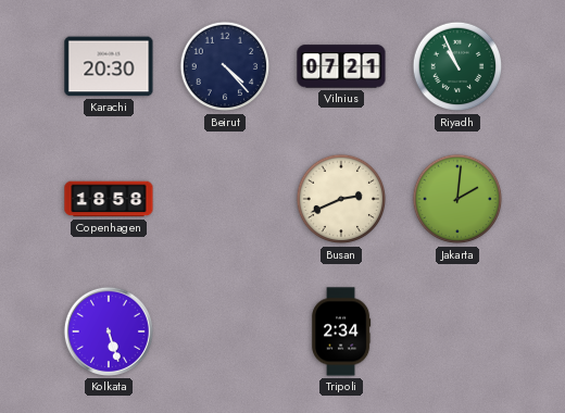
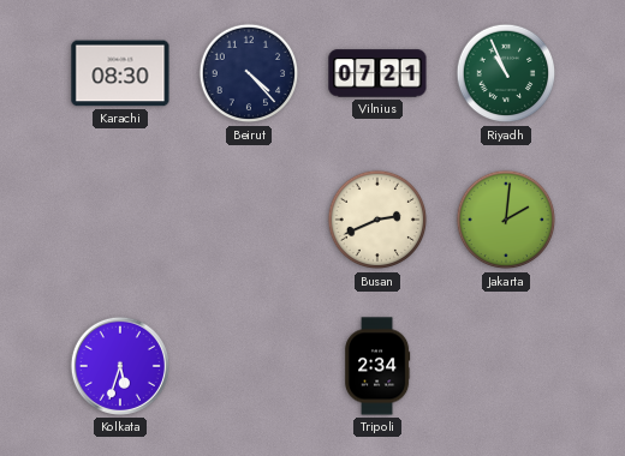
Karachi: 20:30 -> 08:30 (120, 73)
Copenhagen: 18:58 -> none (109, 199)
Kolkata: 5:27 -> 5:33 (120, 366)
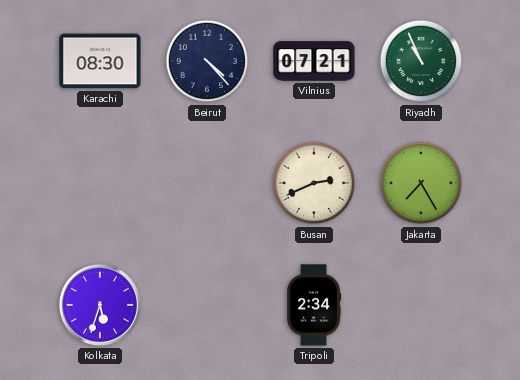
Jakarta: 2:01 -> 7:25 (421, 183)
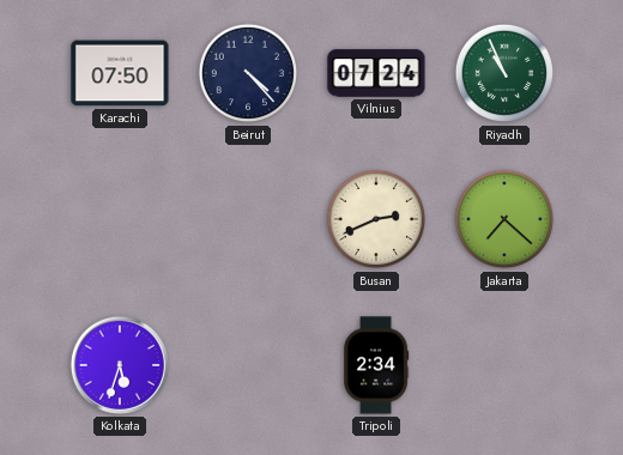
Karachi: 08:30 -> 07:50 (120, 73)
Vilnius: 07:21 -> 07:24 (376, 73)
Jakarta: 7:25 -> 7:22 (504, 219)
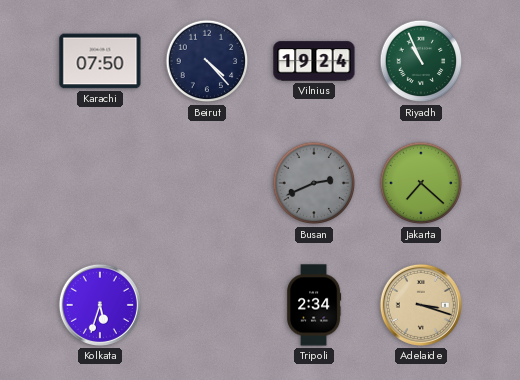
Vilnius: 07:24 -> 19:24 (314, 61)
Busan dial: cream -> grey (314, 183)
Adelaide: none -> 3:18 (421, 305)
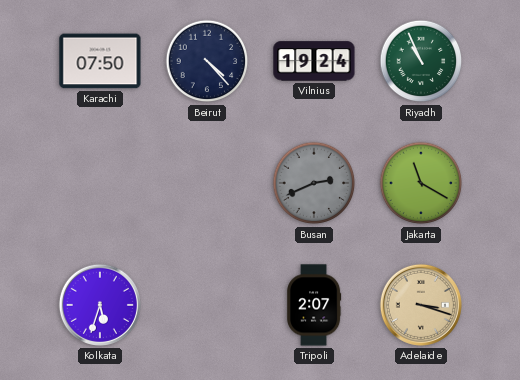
Jakarta: 7:22 -> 11:20 (421, 183)
Tripoli: 2:34 -> 2:07 (314, 305)
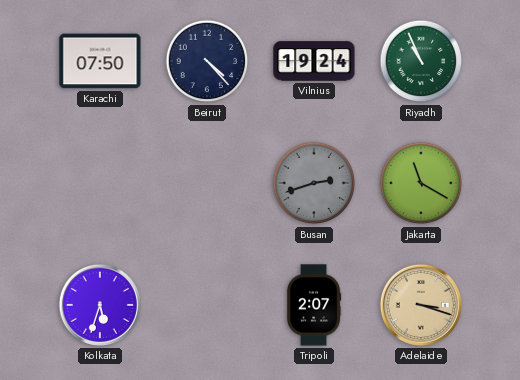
Busan: 2:41 -> 2:42 (314, 183)
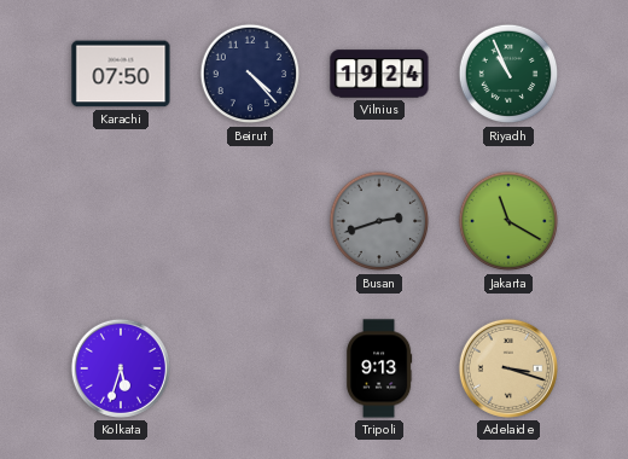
Tripoli: 2:07 -> 9:13 (379, 368)
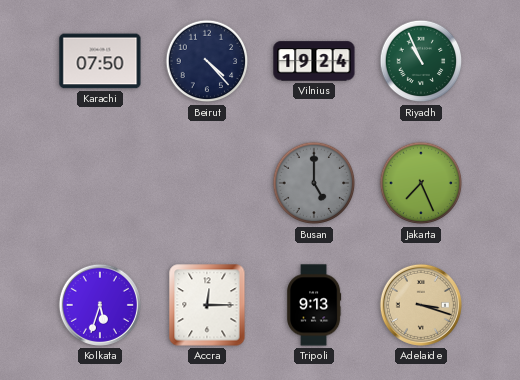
Busan: 2:42 -> 5:00 (314, 183)
Jakarta: 11:20 -> 7:26 (421, 183)
Accra: none -> 12:15 (207, 305)
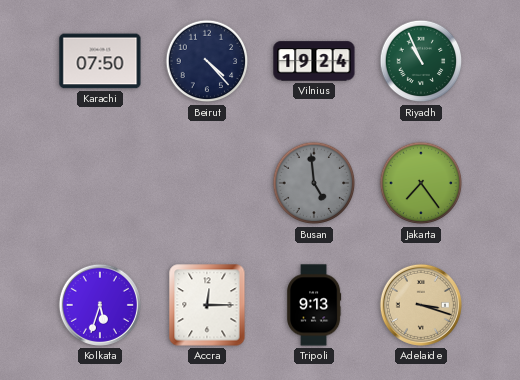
Busan: 5:00 -> 4:59 (314, 183)
Jakarta: 7:26 -> 7:24 (421, 183)
